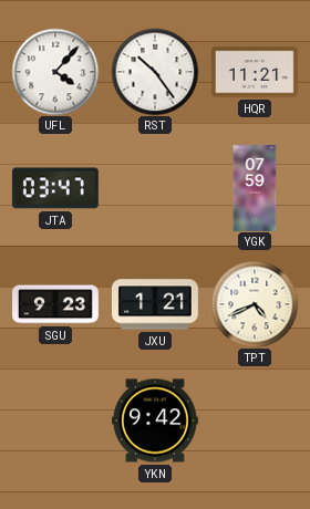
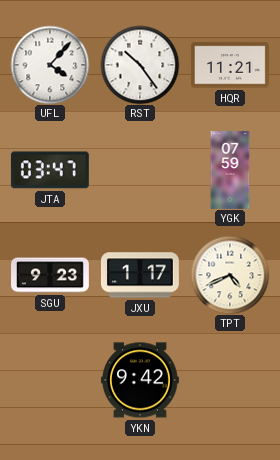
JXU: 1:21 -> 1:17 (140, 275)
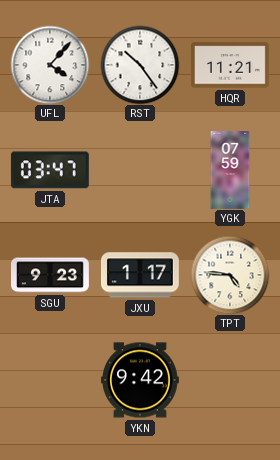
TPT: 4:41 -> 4:46 (230, 275)
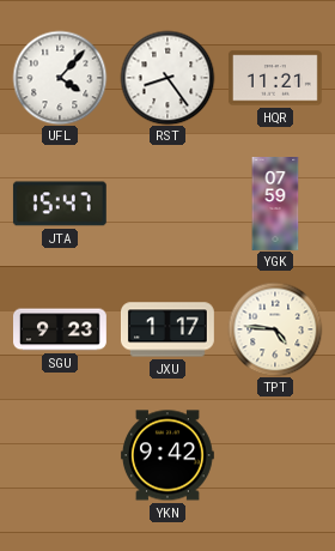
RST: 10:24 -> 8:24 (167, 78)
JTA: 03:47 -> 15:47 (60, 204)
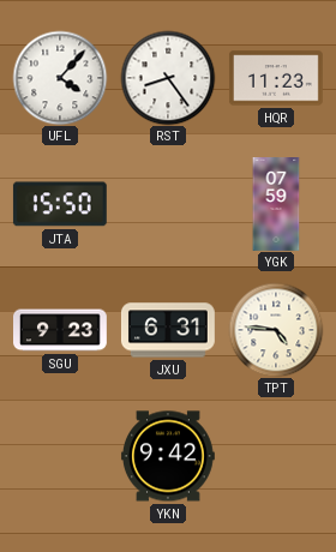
HQR: 11:21 -> 11:23 (276, 78)
JTA: 15:47 -> 15:50 (60, 204)
JXU: 1:17 -> 6:31 (168, 330)
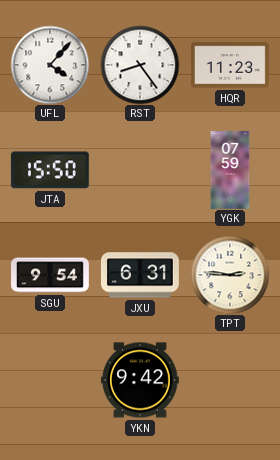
SGU: 9:23 -> 9:54 (51, 275)
TPT: 4:46 -> 2:46 (230, 275)
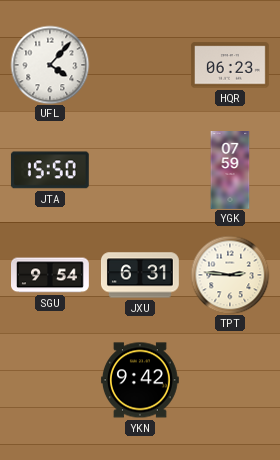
RST: 8:24 -> none (140, 65)
HQR: 11:23 -> 06:23 (230, 65)
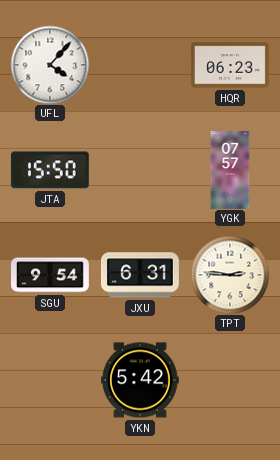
YGK: 07:59 -> 07:57 (230, 171)
YKN: 9:42 -> 5:42 (140, 380)
